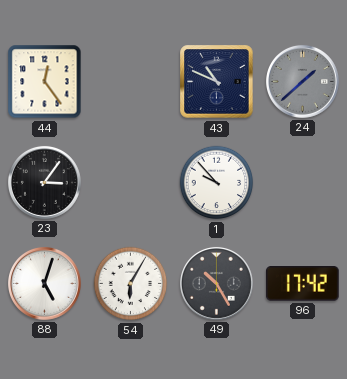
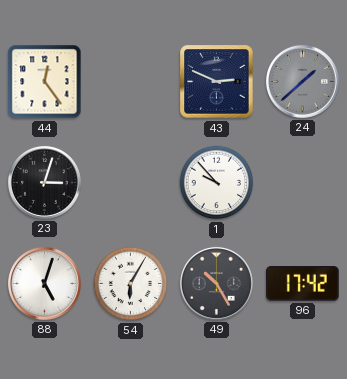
43: 10:49 -> 2:49 (217, 82)
23: 3:06 -> 3:03 (44, 182)
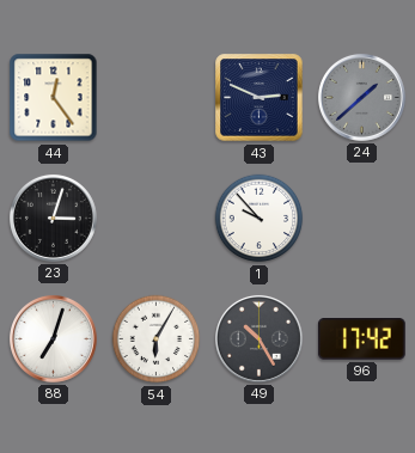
88: 5:03 -> 7:03 (53, 338)
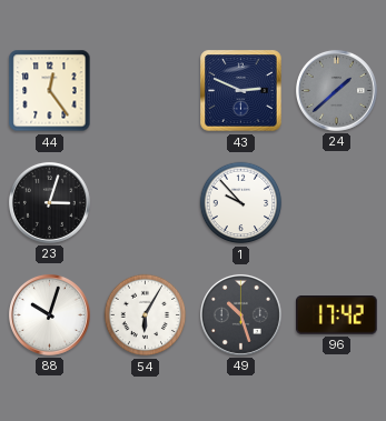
88: 7:03 -> 10:03 (49, 314)
49: 10:25 -> 10:27 (240, 314)
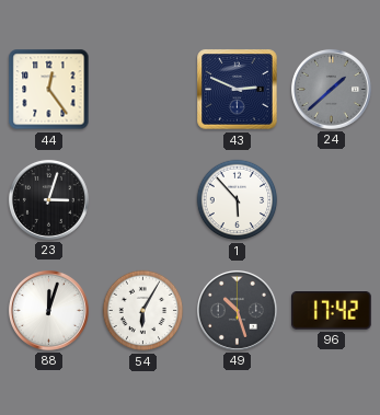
1: 9:53 -> 5:53 (238, 200)
88: 10:03 -> 12:03 (48, 310)
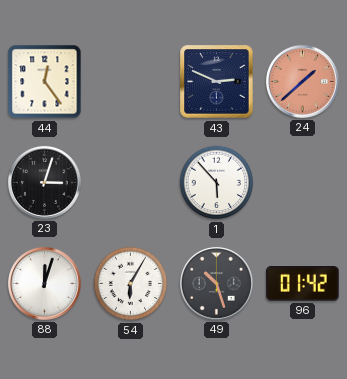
24 dial: grey -> salmon (302, 81)
96: 17:42 -> 01:42 (303, 284)
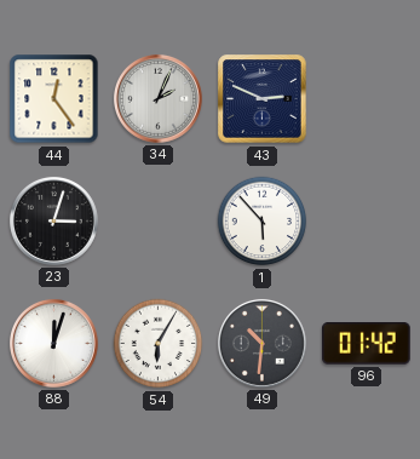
34: none -> 2:04 (157, 98)
24: 1:38 -> none (302, 81)
49: 10:27 -> 10:31 (261, 343)
